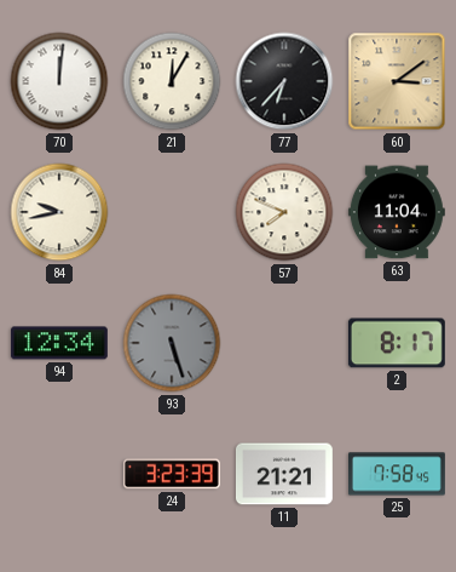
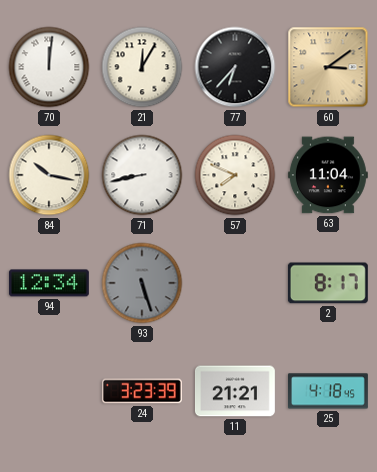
84: 9:43 -> 10:17 (49, 175)
71: none -> 8:43 (142, 175)
25: 7:58 -> 4:18 (329, 391)
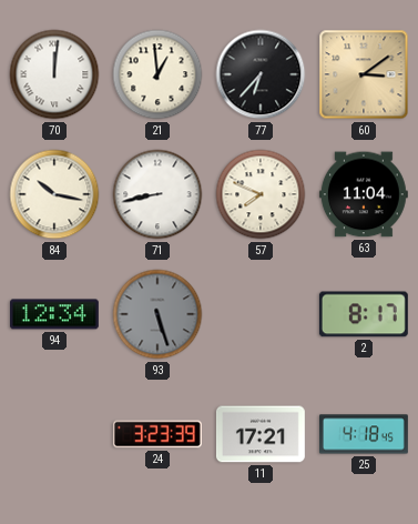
21: 12:05 -> 12:59 (157, 74)
11: 21:21 -> 17:21 (261, 434)
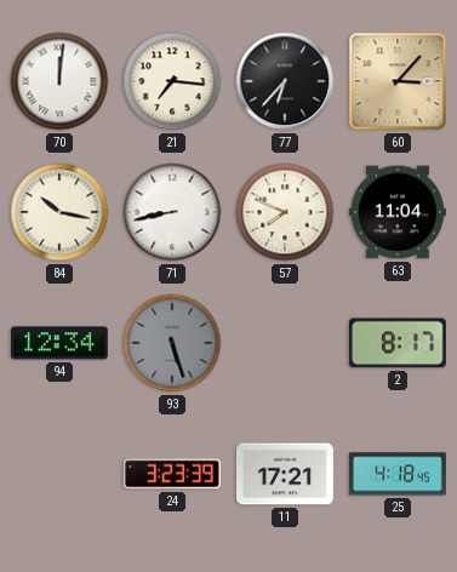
21: 12:59 -> 7:16 (172, 81)
60: 3:09 -> 3:07 (398, 81)
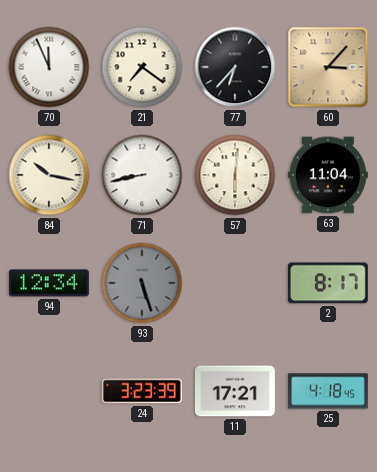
70: 12:01 -> 11:56 (49, 67)
21: 7:16 -> 7:21 (142, 67)
57: 7:49 -> 6:01 (235, 175)
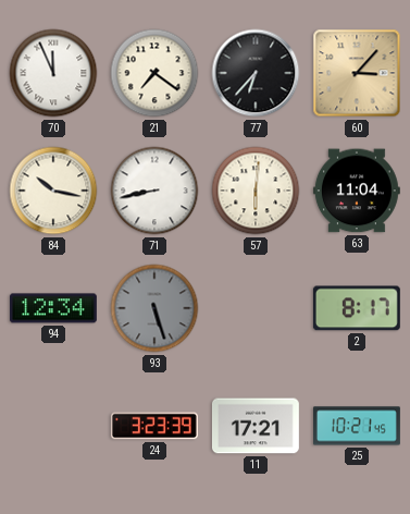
25: 4:18 -> 10:21 (358, 426)
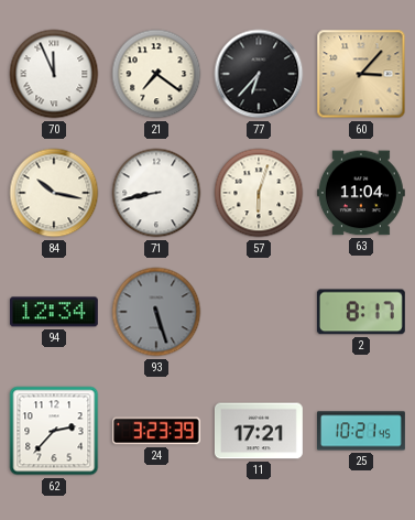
57: 6:01 -> 6:03 (259, 193)
62: none -> 2:37 (54, 431)
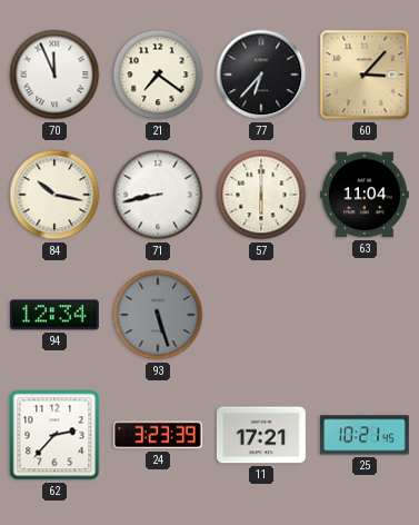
57: 6:03 -> 6:00 (261, 195)
2: 8:17 -> none (361, 312)
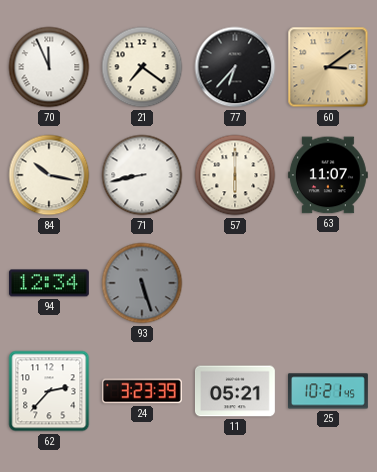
60: 3:07 -> 3:09 (328, 67)
63: 11:04 -> 11:07 (328, 175)
11: 17:21 -> 05:21 (235, 391)
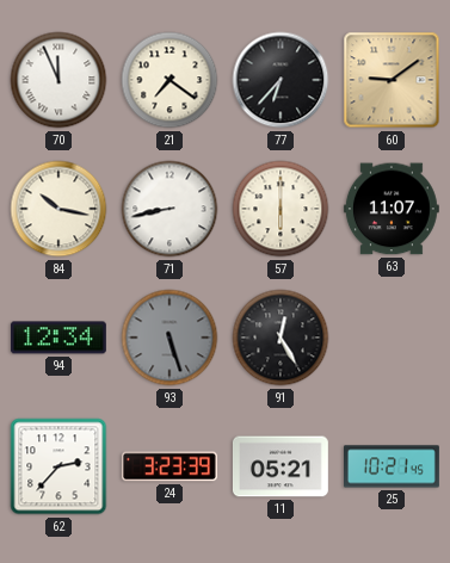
60: 3:09 -> 9:09 (392, 80)
91: none -> 12:25 (281, 338)
